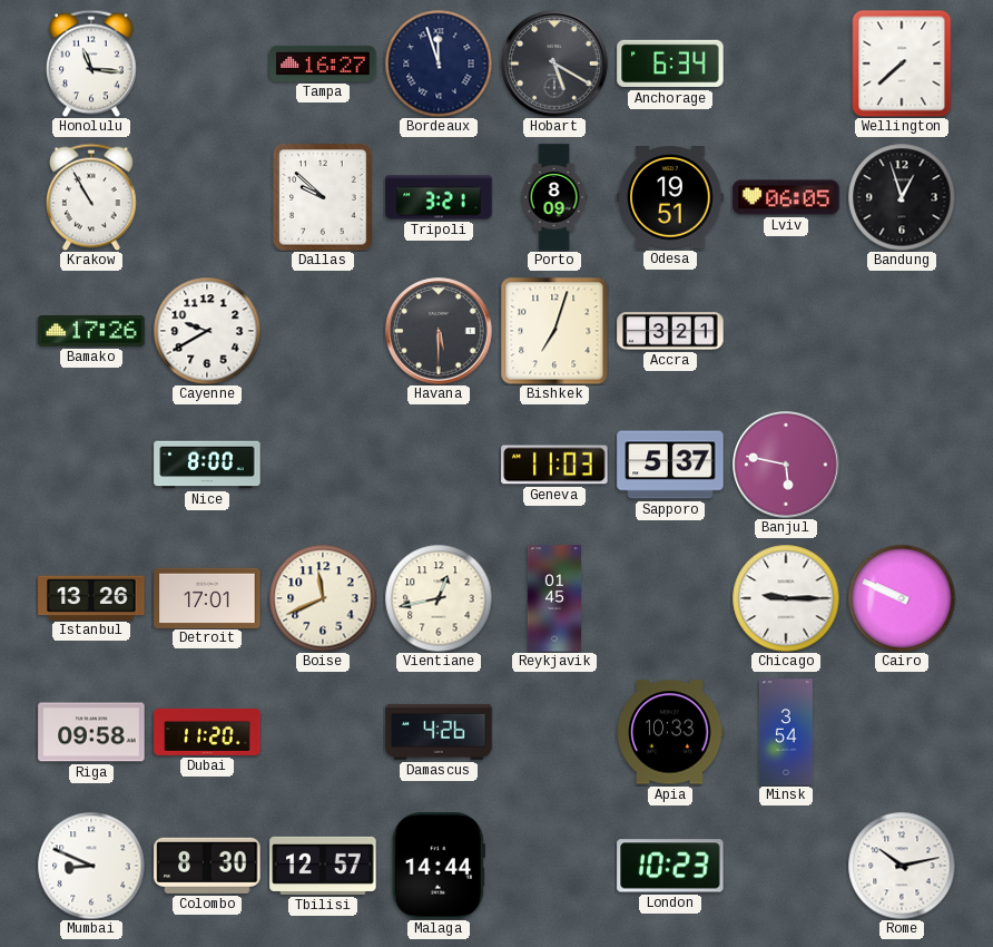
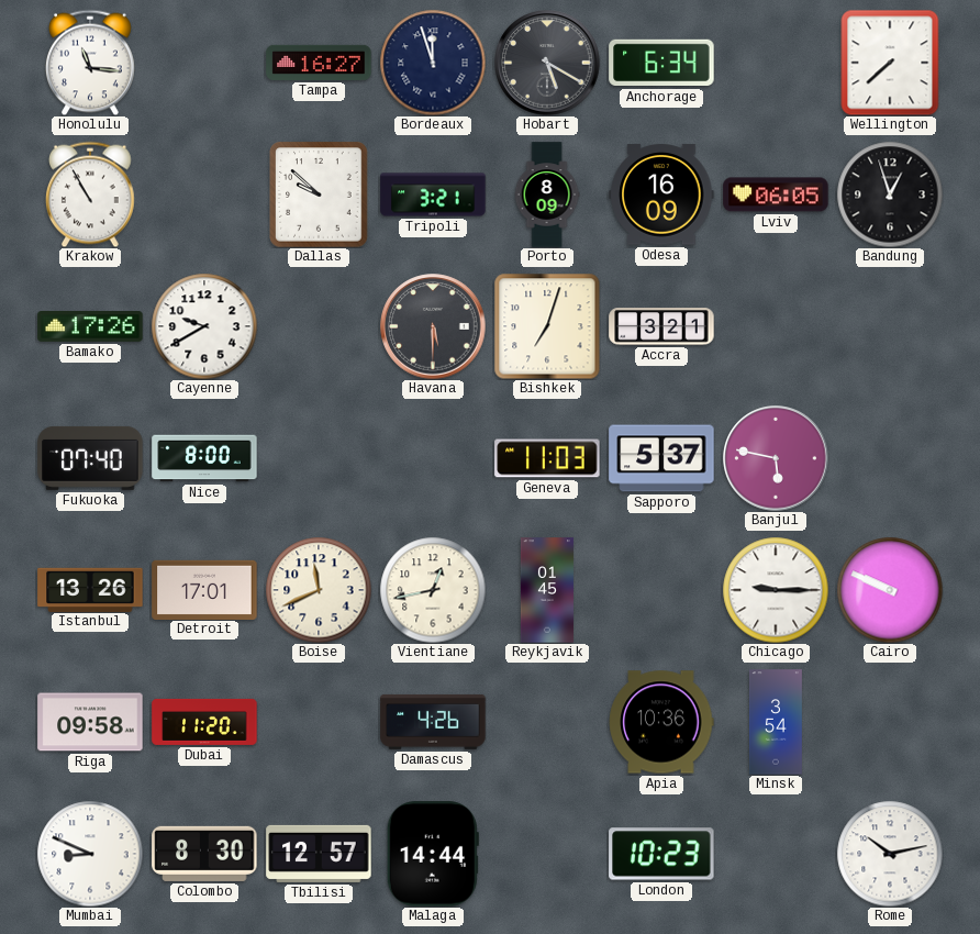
Odesa: 19:51 -> 16:09 (661, 194)
Fukuoka: none -> 07:40 (90, 458)
Apia: 10:33 -> 10:36 (661, 722)
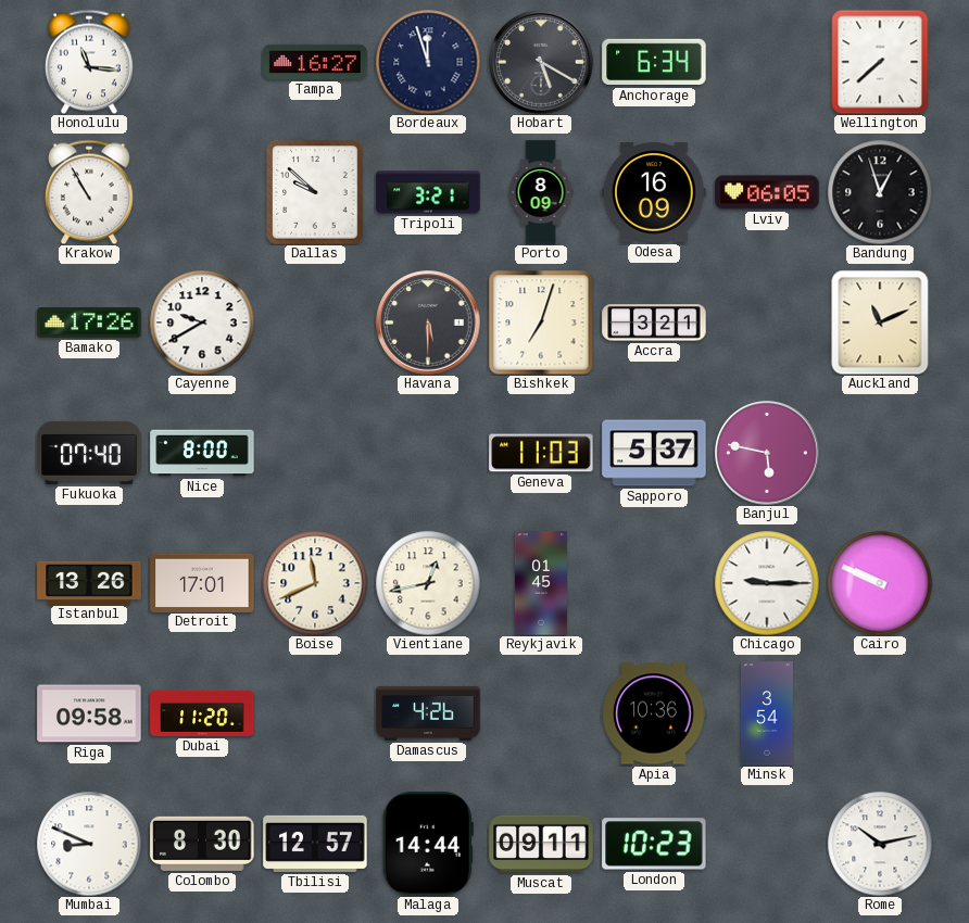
Auckland: none -> 11:11 (880, 323)
Muscat: none -> 09:11 (541, 844)
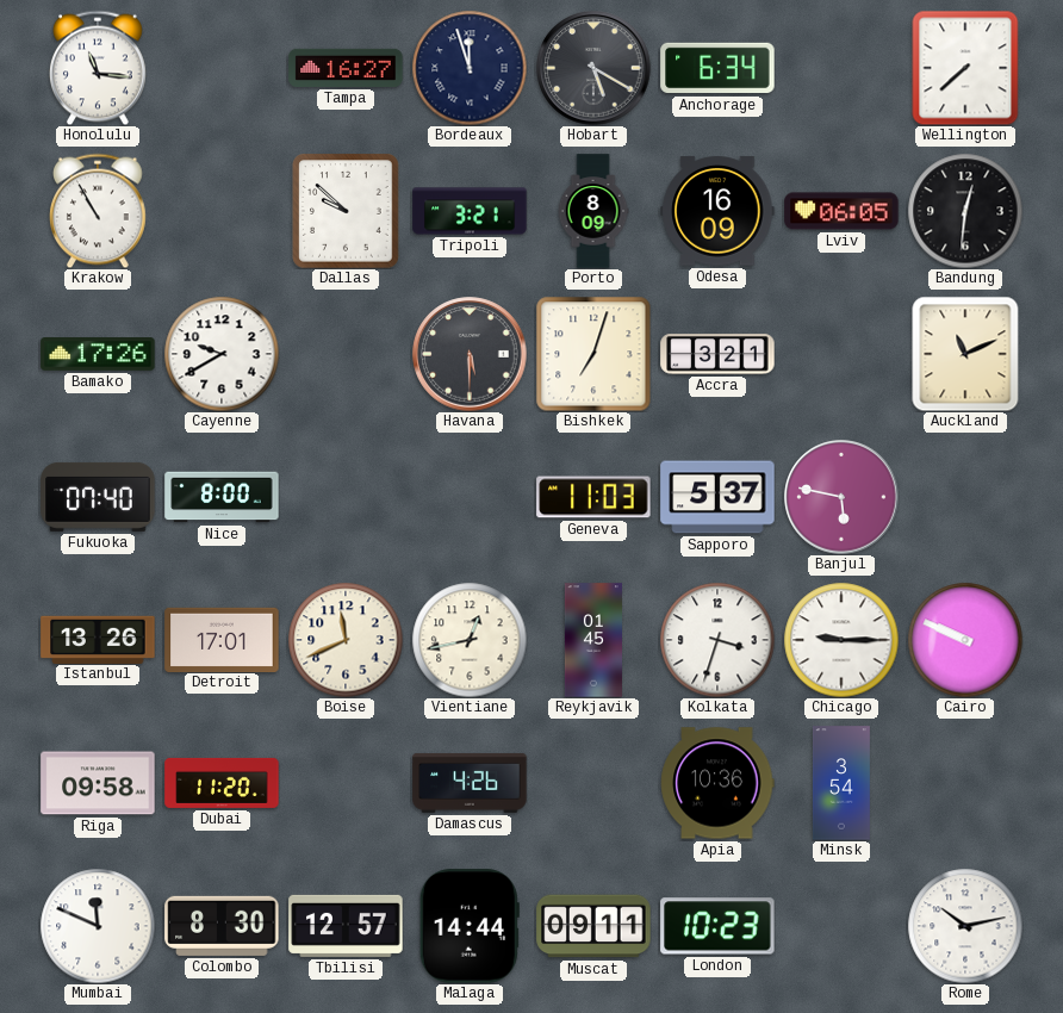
Bandung: 12:57 -> 12:31 (965, 211)
Kolkata: none -> 3:33 (717, 640)
Mumbai: 8:49 -> 11:49 (98, 926)
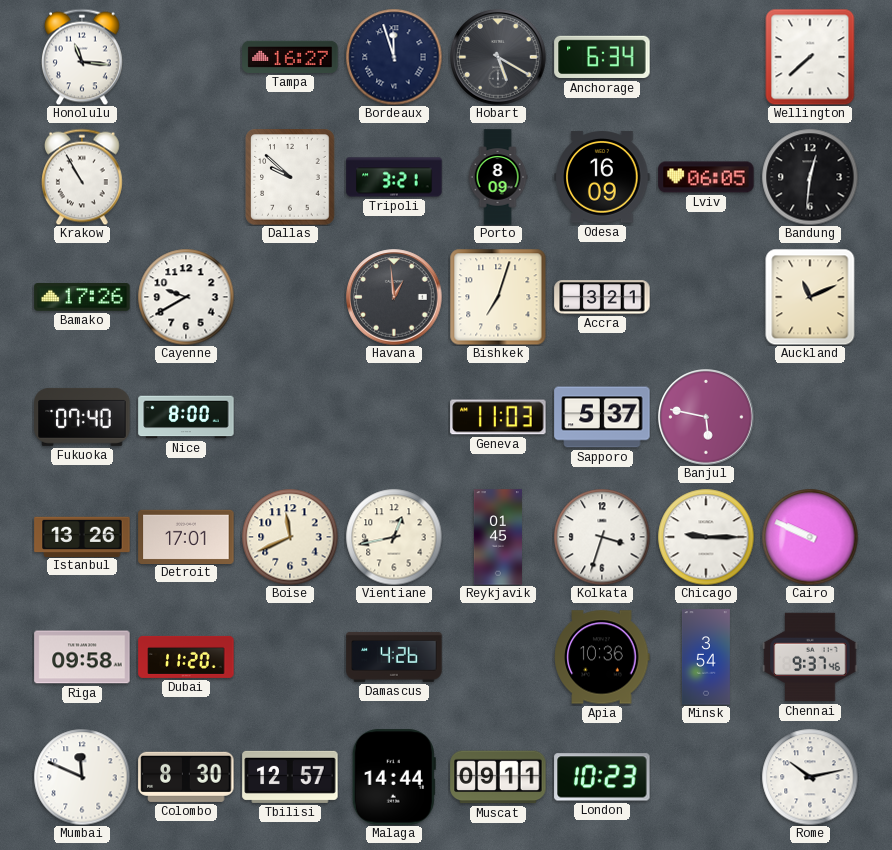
Havana: 5:30 -> 12:59 (394, 297)
Chennai: none -> 9:37 (810, 657)
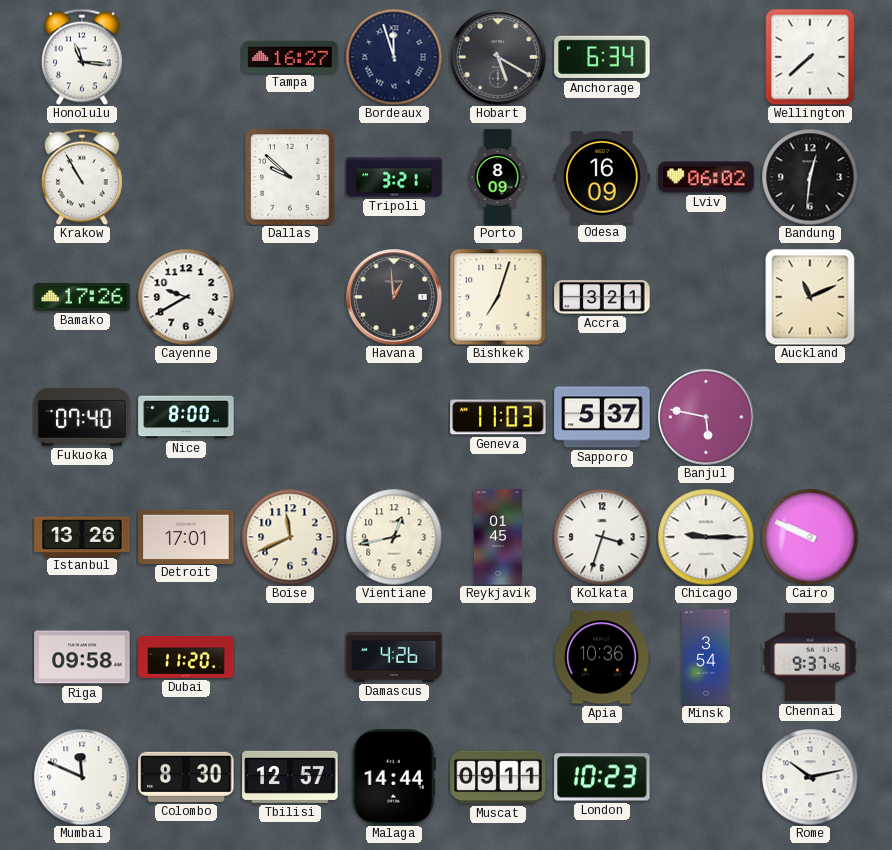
Lviv: 06:05 -> 06:02 (706, 177)
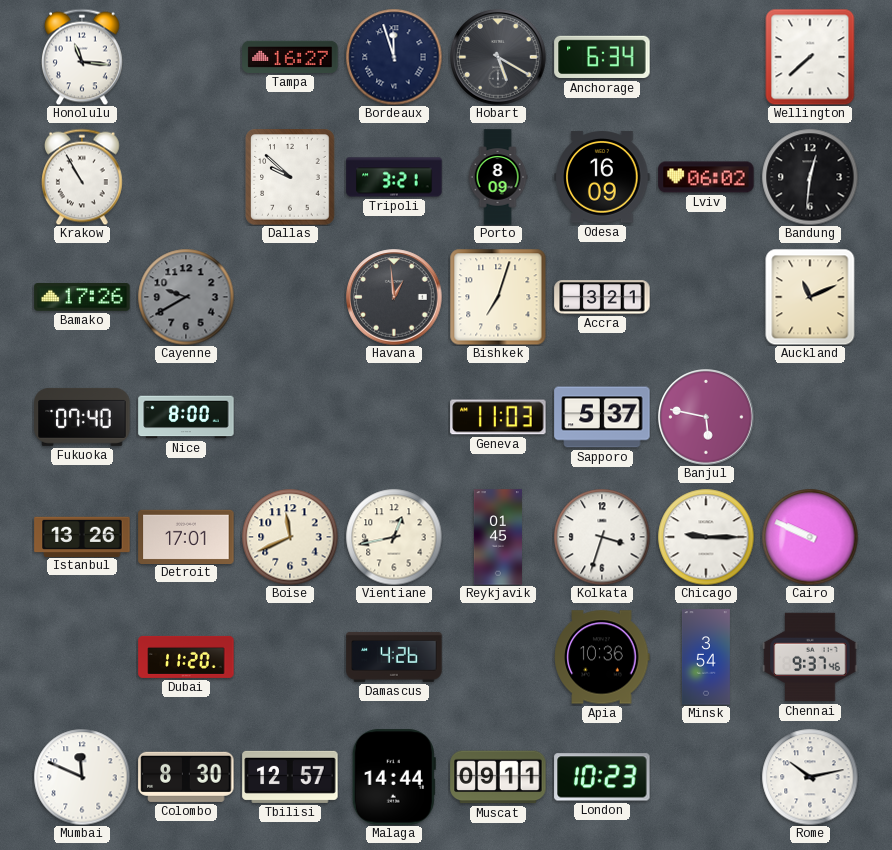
Cayenne dial: white -> grey (186, 297)
Riga: 09:58 -> none (82, 657)
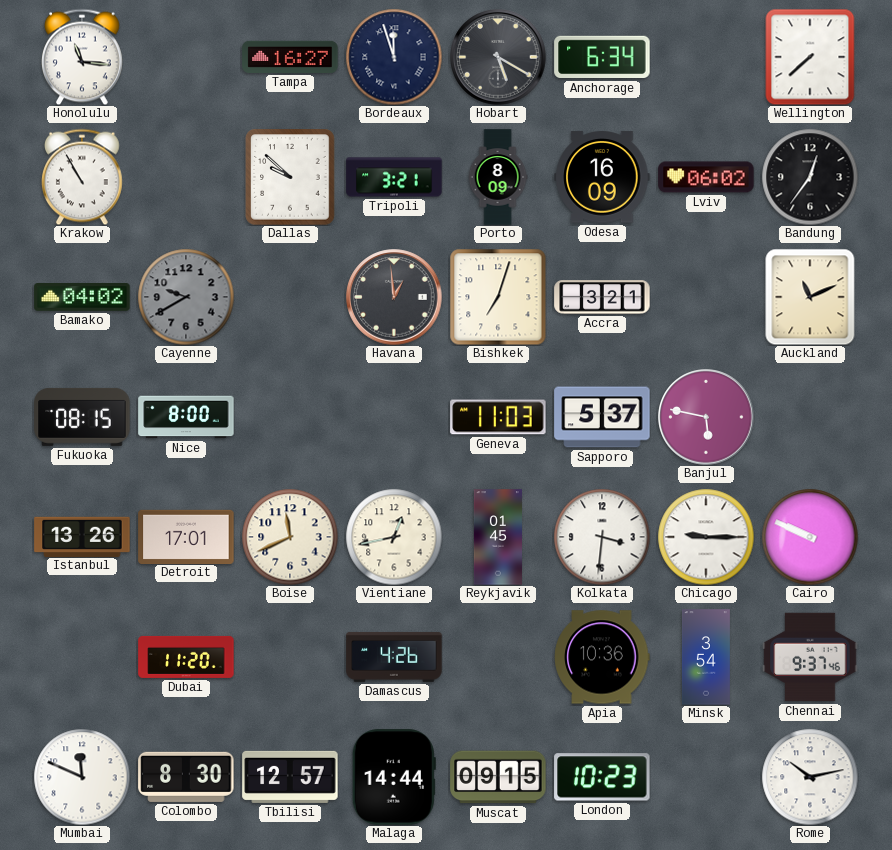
Bandung: 12:31 -> 12:36 (810, 177)
Bamako: 17:26 -> 04:02 (82, 297)
Fukuoka: 07:40 -> 08:15 (82, 417)
Kolkata: 3:33 -> 3:31 (602, 537)
Muscat: 09:11 -> 09:15 (498, 777)
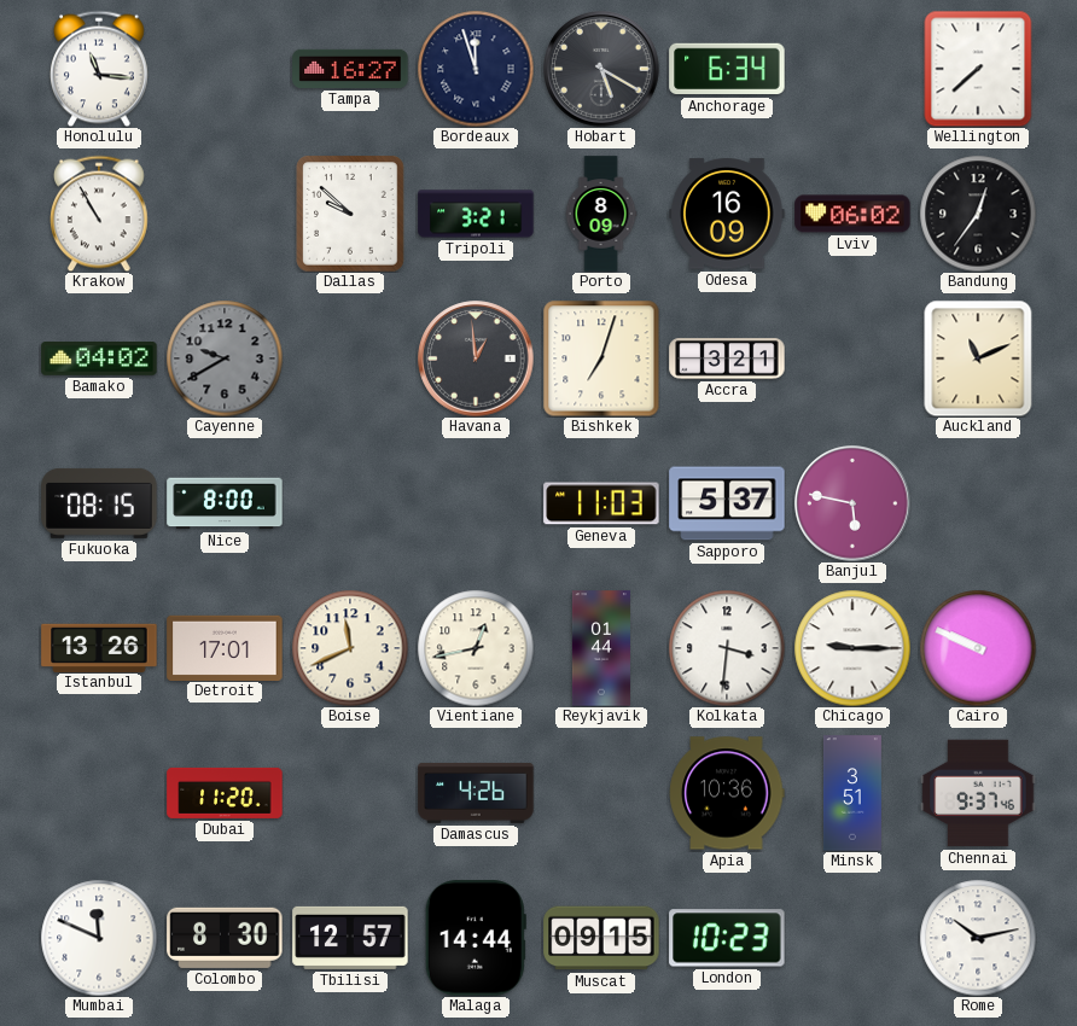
Reykjavik: 01:45 -> 01:44 (601, 648)
Minsk: 3:54 -> 3:51 (852, 793)
